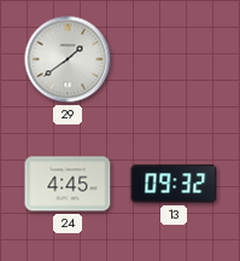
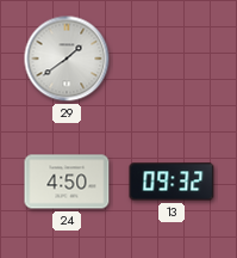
24: 4:45 -> 4:50 (67, 182)
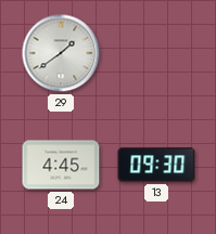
24: 4:50 -> 4:45 (61, 165)
13: 09:32 -> 09:30 (156, 165)
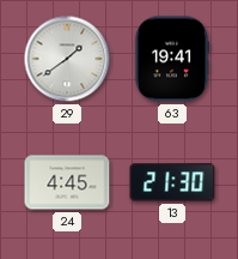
63: none -> 19:41 (172, 59)
13: 09:30 -> 21:30 (172, 182)
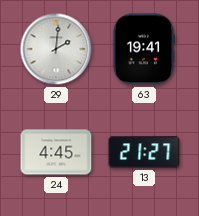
29: 1:39 -> 2:01 (56, 49)
13: 21:30 -> 21:27 (144, 152)
